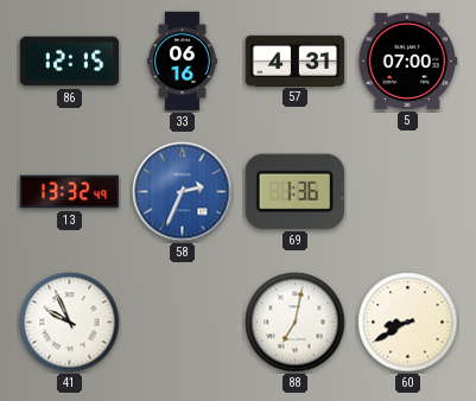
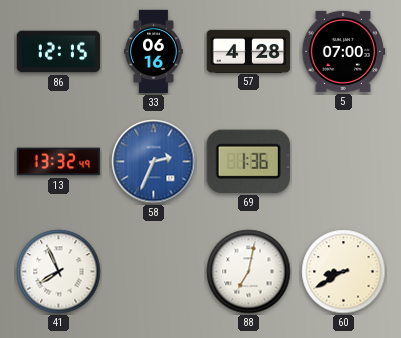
57: 4:31 -> 4:28 (249, 51)
41: 9:56 -> 7:56 (59, 272)
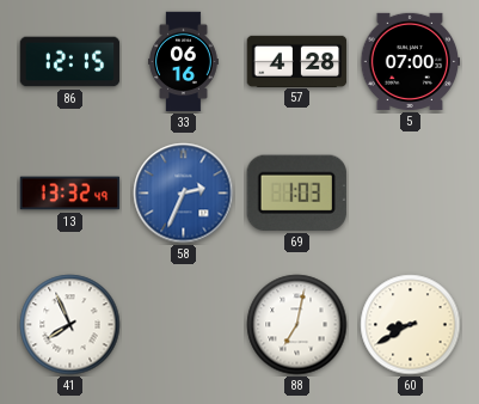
69: 1:36 -> 1:03 (296, 192)
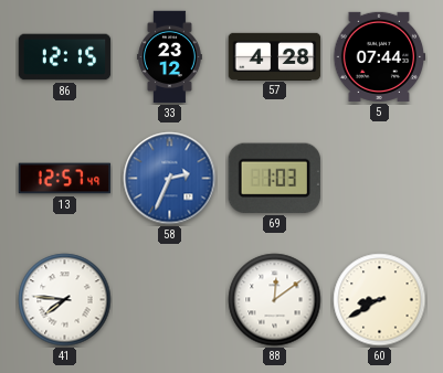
33: 06:16 -> 23:12 (170, 57)
5: 07:00 -> 07:44 (379, 56)
13: 13:32 -> 12:57 (65, 179)
41: 7:56 -> 7:46 (65, 300)
88: 7:02 -> 12:09 (275, 300)
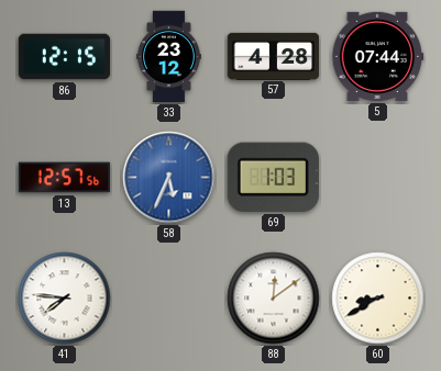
13: 12:57:49 -> 12:57:56 (65, 178)
58: 2:34 -> 5:34 (169, 178)
